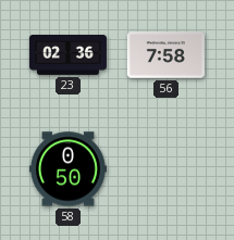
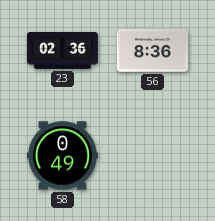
56: 7:58 -> 8:36 (152, 51)
58: 0:50 -> 0:49 (62, 156)
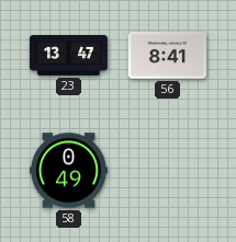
23: 02:36 -> 13:47 (68, 56)
56: 8:36 -> 8:41 (167, 56)
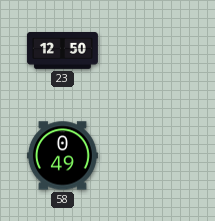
23: 13:47 -> 12:50 (62, 51)
56: 8:41 -> none (167, 56)
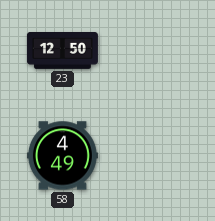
58: 0:49 -> 4:49 (62, 156)
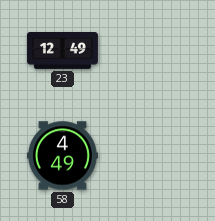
23: 12:50 -> 12:49 (62, 51)
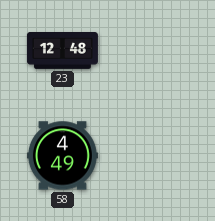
23: 12:49 -> 12:48 (62, 51)
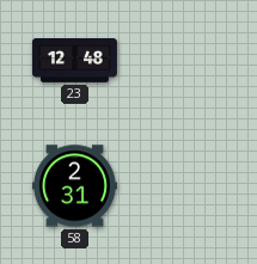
58: 4:49 -> 2:31 (74, 186)
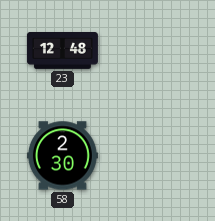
58: 2:31 -> 2:30 (62, 156)
